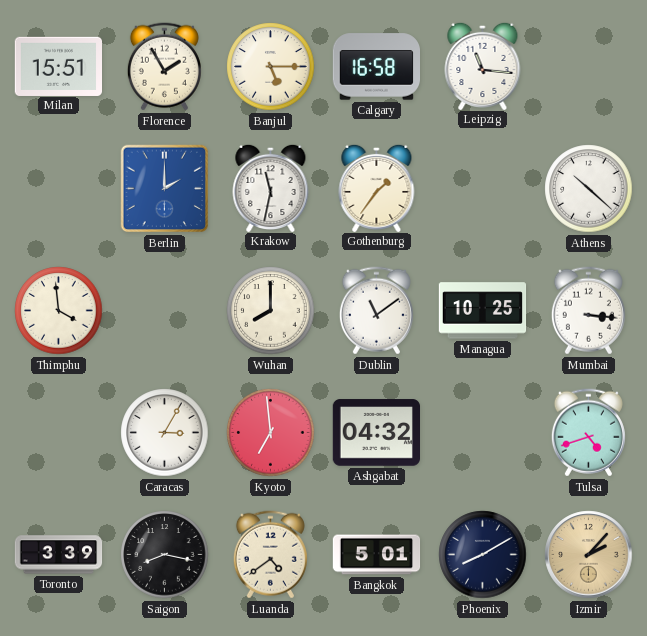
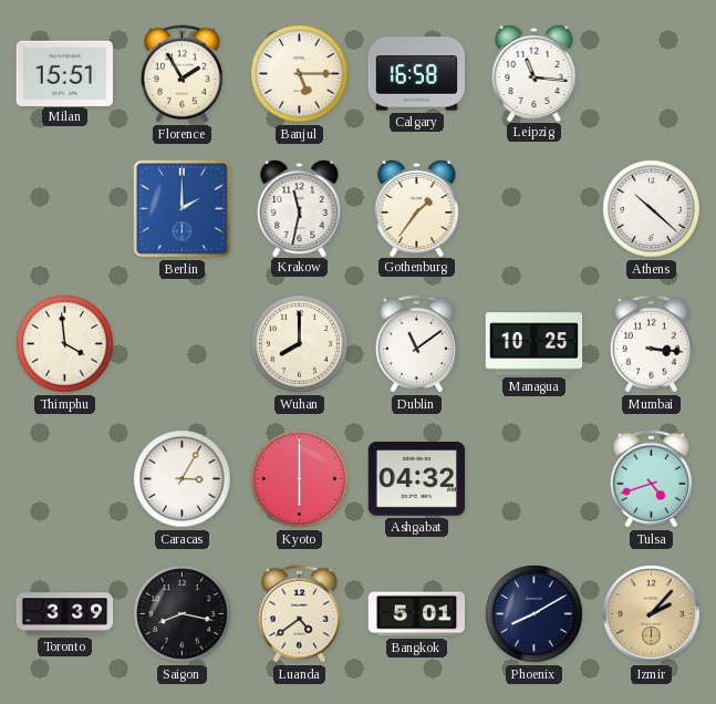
Kyoto: 6:59 -> 6:00 (300, 479)
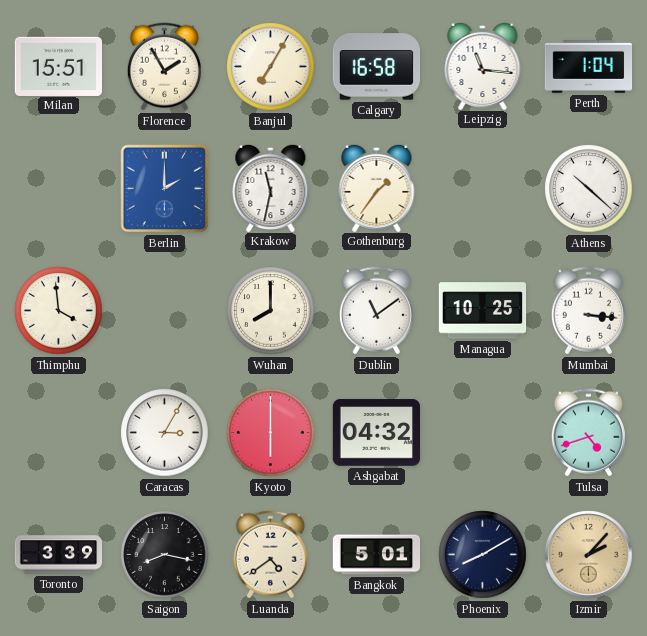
Banjul: 5:15 -> 7:05 (271, 67)
Perth: none -> 1:04 (589, 67)
